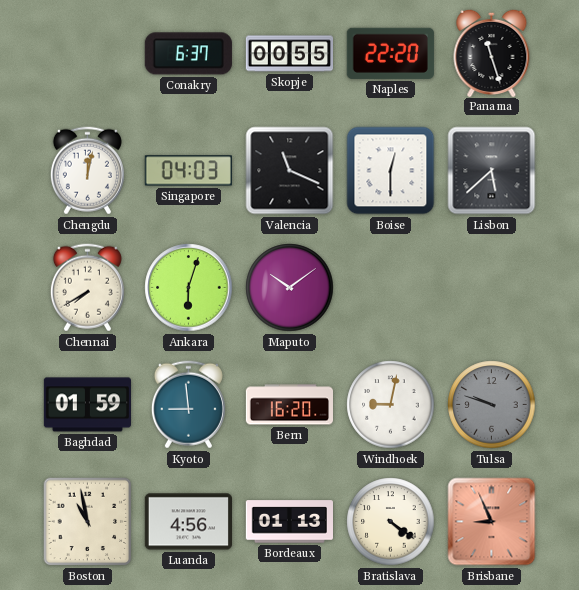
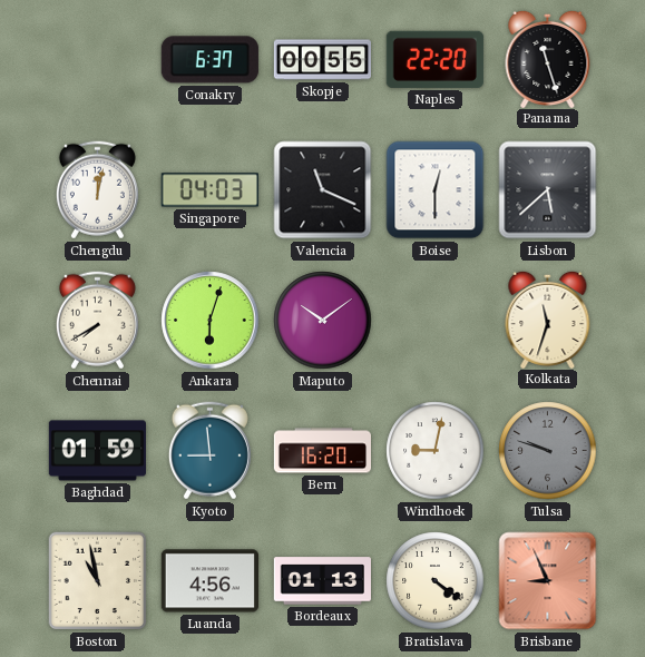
Kolkata: none -> 11:33 (548, 318)
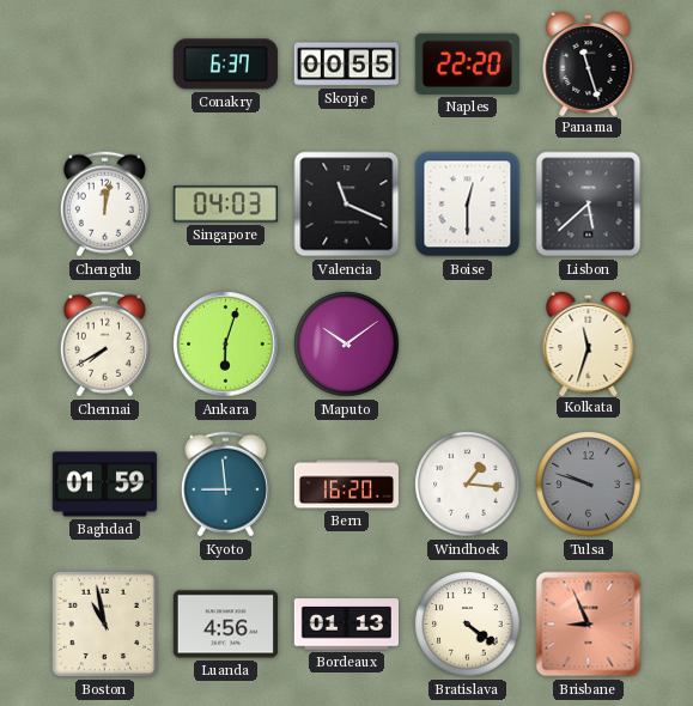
Windhoek: 9:02 -> 1:16 (468, 485)
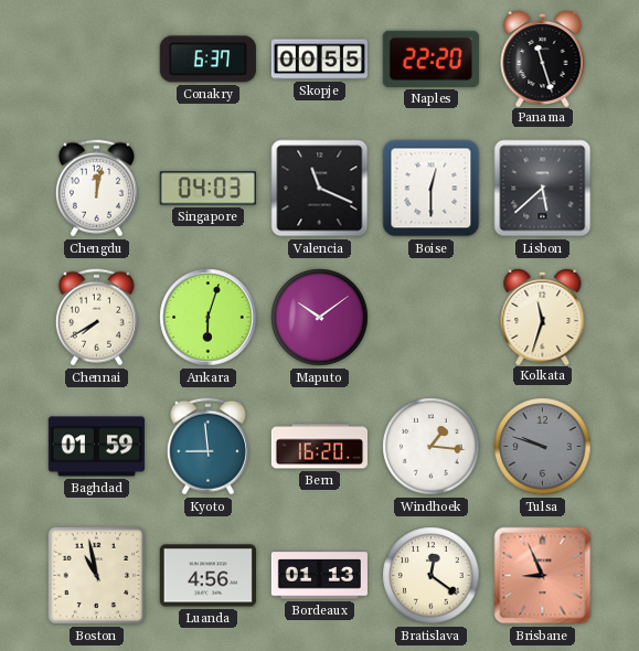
Bratislava: 4:21 -> 12:21 (432, 576)
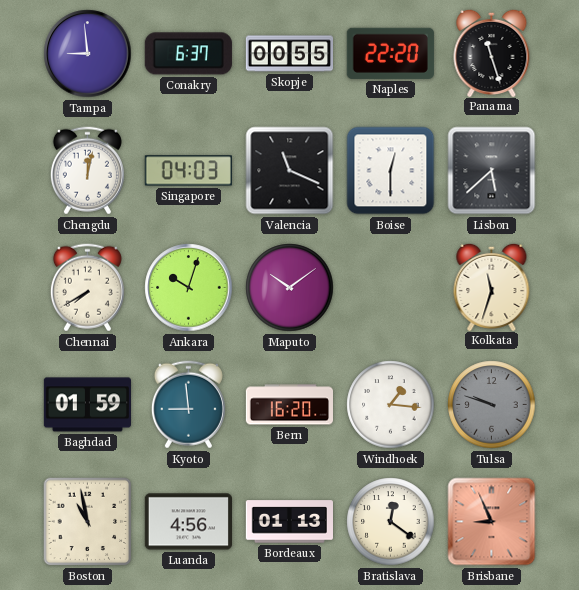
Tampa: none -> 8:59 (88, 54)
Ankara: 6:03 -> 10:03 (189, 288)
